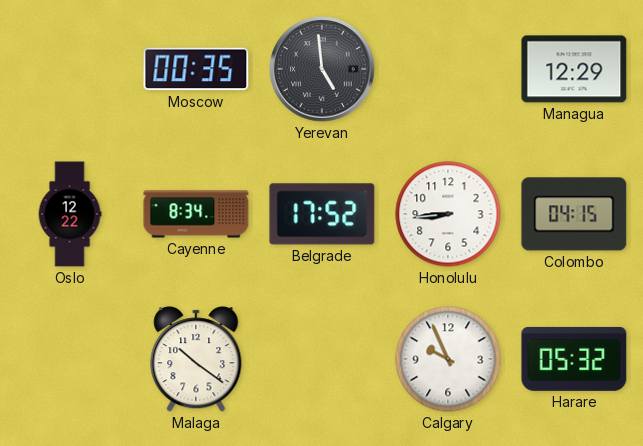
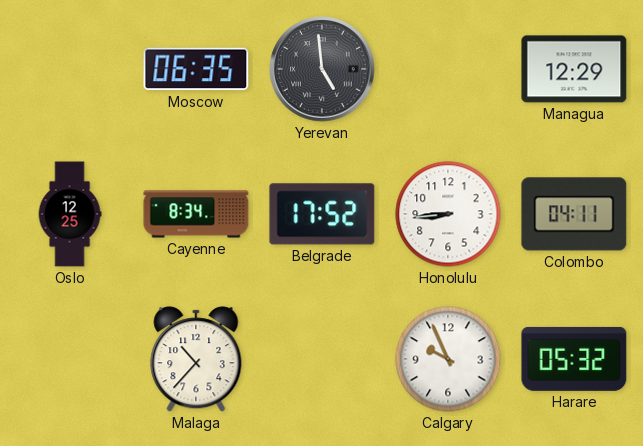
Moscow: 00:35 -> 06:35 (196, 69)
Oslo: 12:22 -> 12:25 (70, 214)
Colombo: 04:15 -> 04:11 (574, 214)
Malaga: 10:21 -> 10:37 (196, 359)
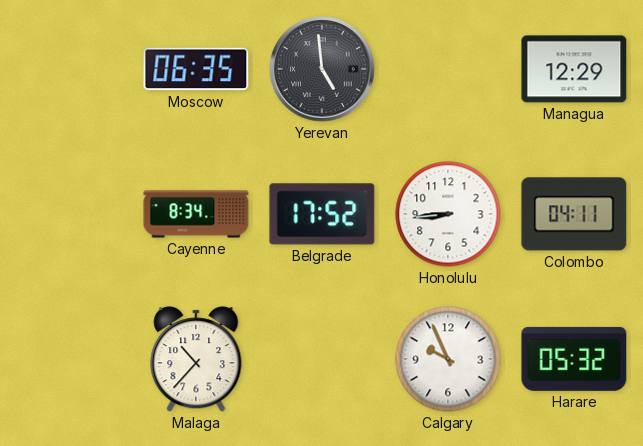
Oslo: 12:25 -> none (70, 214)
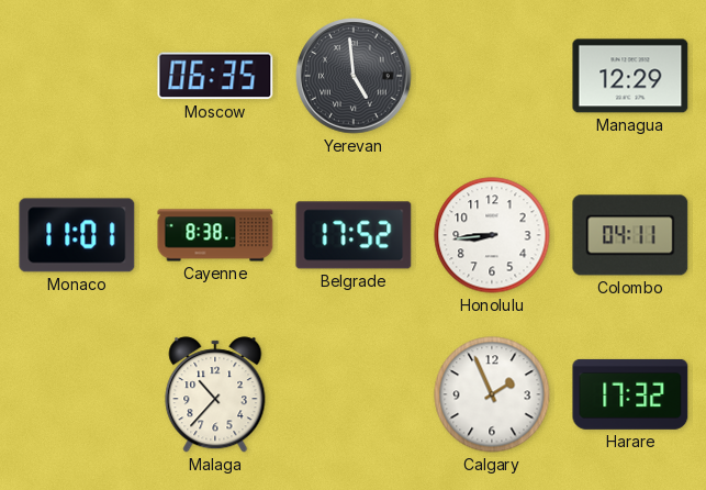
Monaco: none -> 11:01 (77, 235)
Cayenne: 8:34 -> 8:38 (215, 235)
Calgary: 9:56 -> 1:56 (492, 394)
Harare: 05:32 -> 17:32 (630, 394)
